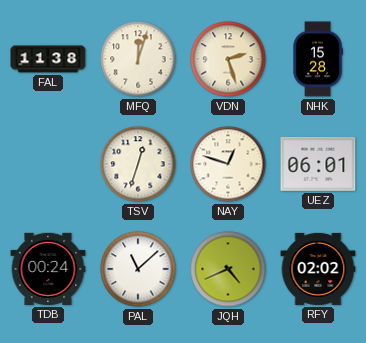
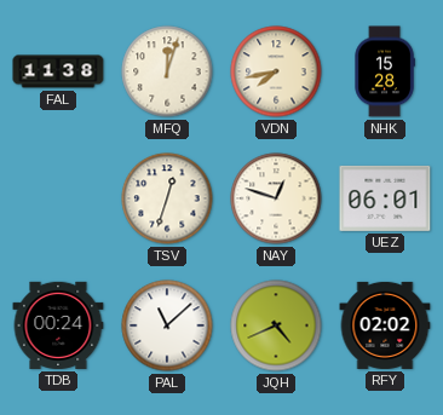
VDN: 2:27 -> 7:43 (276, 71)
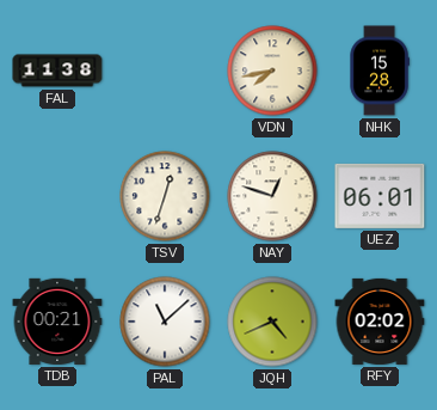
MFQ: 12:03 -> none (167, 71)
TDB: 00:24 -> 00:21 (57, 322)
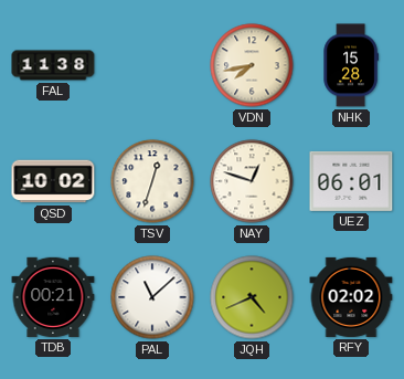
QSD: none -> 10:02 (53, 181)
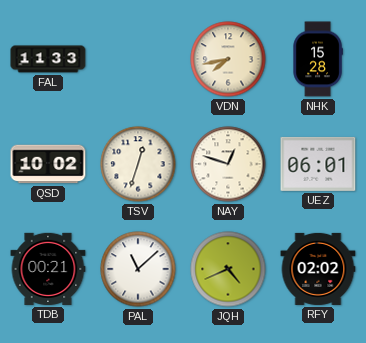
FAL: 11:38 -> 11:33 (48, 59)
